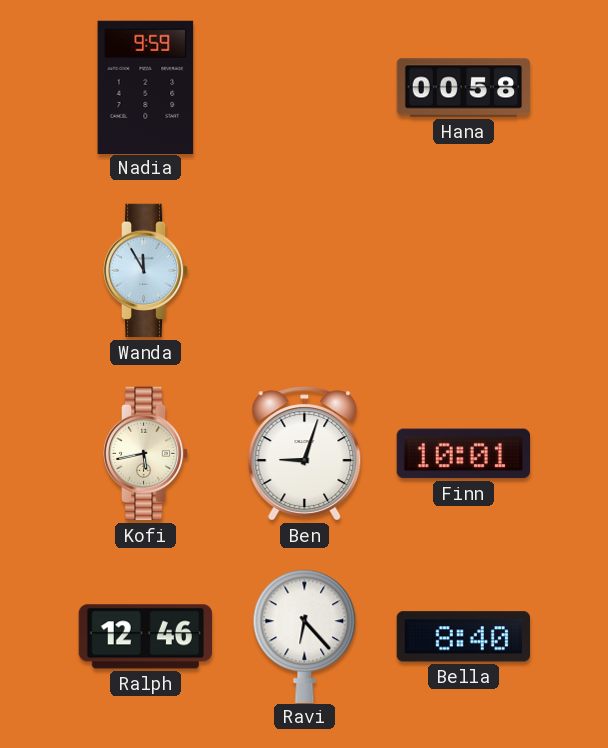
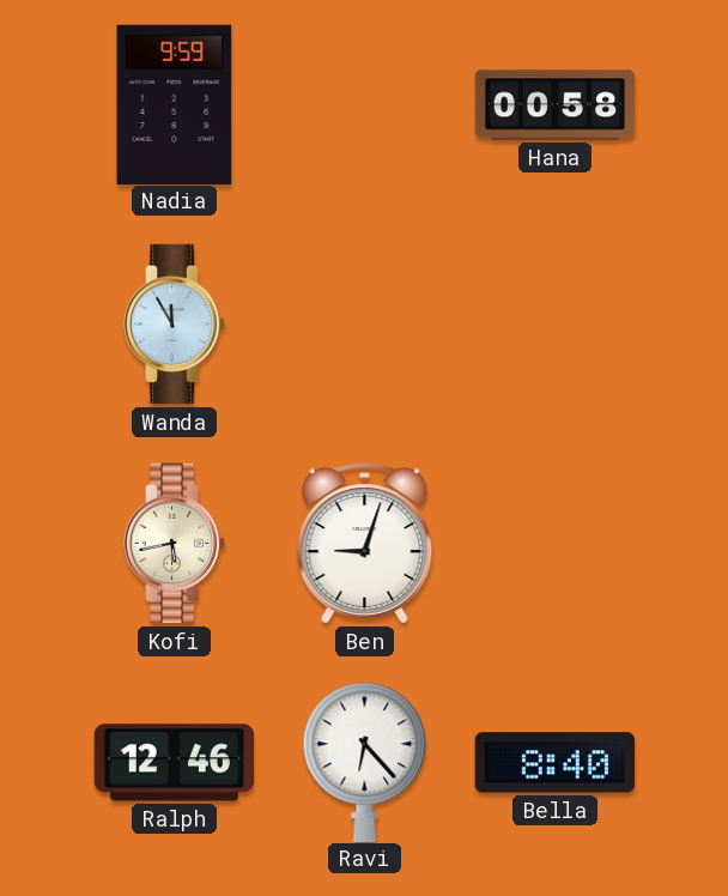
Finn: 10:01 -> none (463, 454)
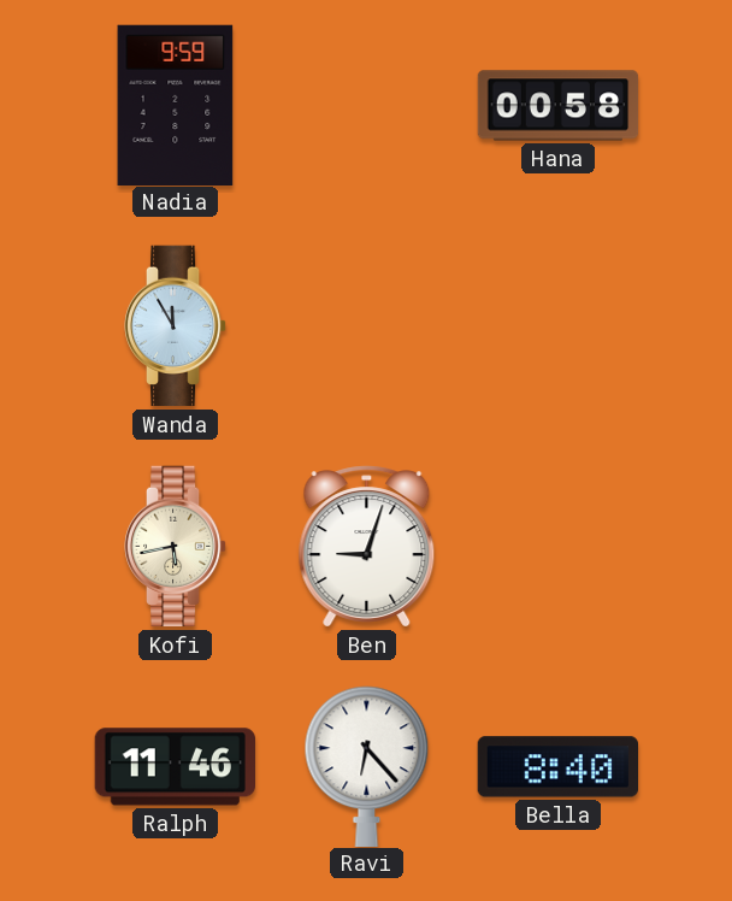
Ralph: 12:46 -> 11:46 (175, 767)
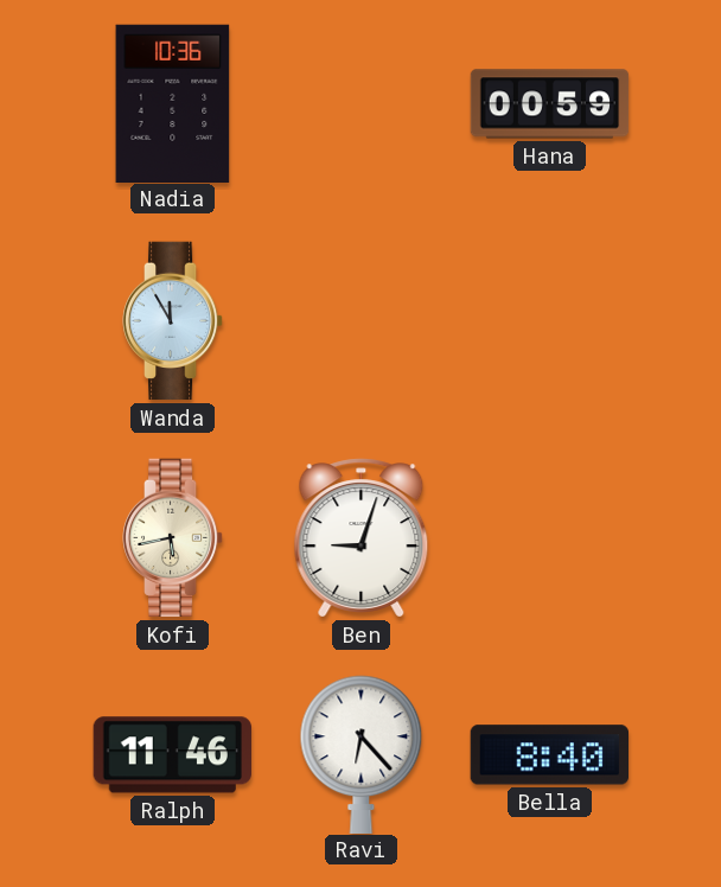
Nadia: 9:59 -> 10:36 (173, 103)
Hana: 00:58 -> 00:59 (550, 104)
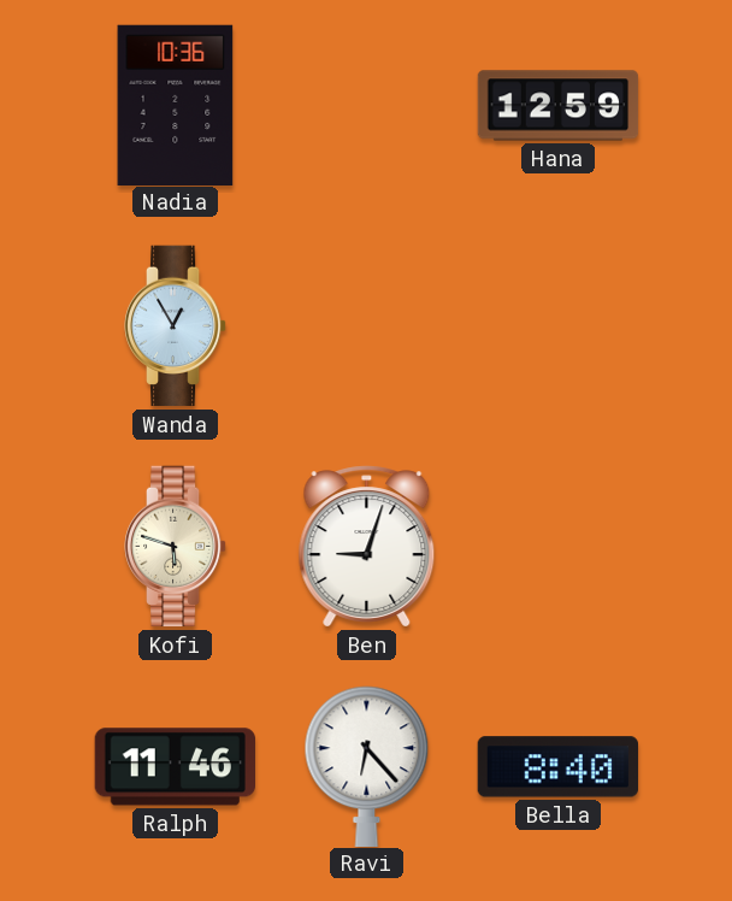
Hana: 00:59 -> 12:59 (559, 106)
Wanda: 11:55 -> 12:55 (176, 326)
Kofi: 5:43 -> 5:48 (176, 547)
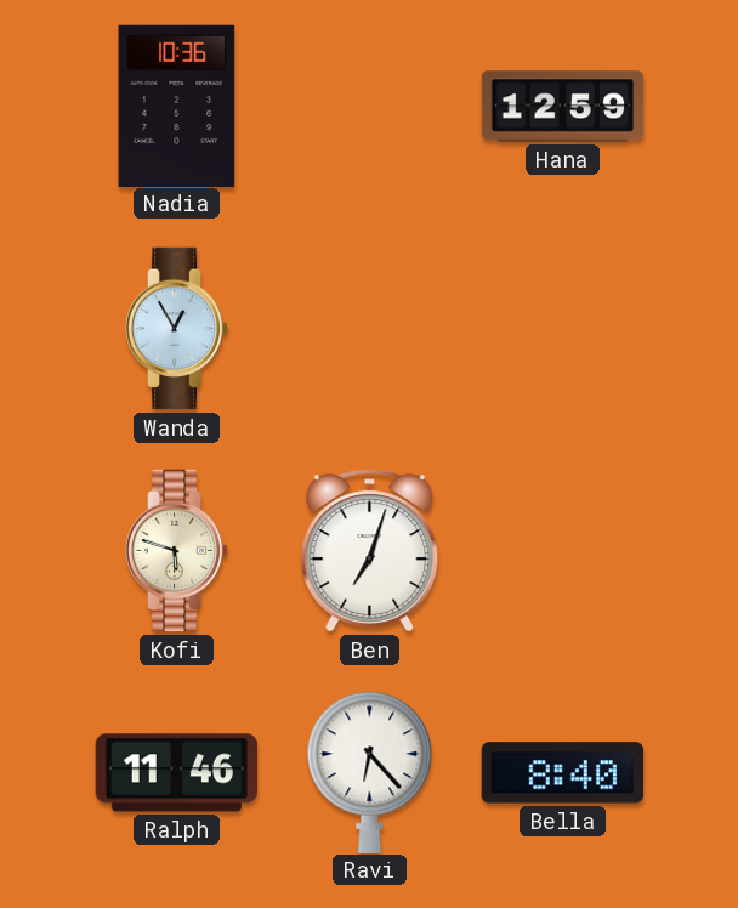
Ben: 9:03 -> 7:03 (370, 551)
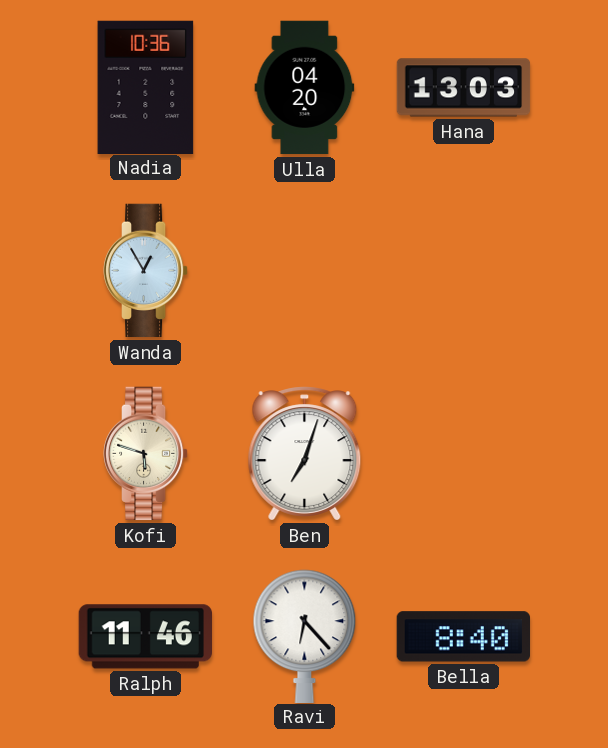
Ulla: none -> 04:20 (305, 88)
Hana: 12:59 -> 13:03 (464, 88)
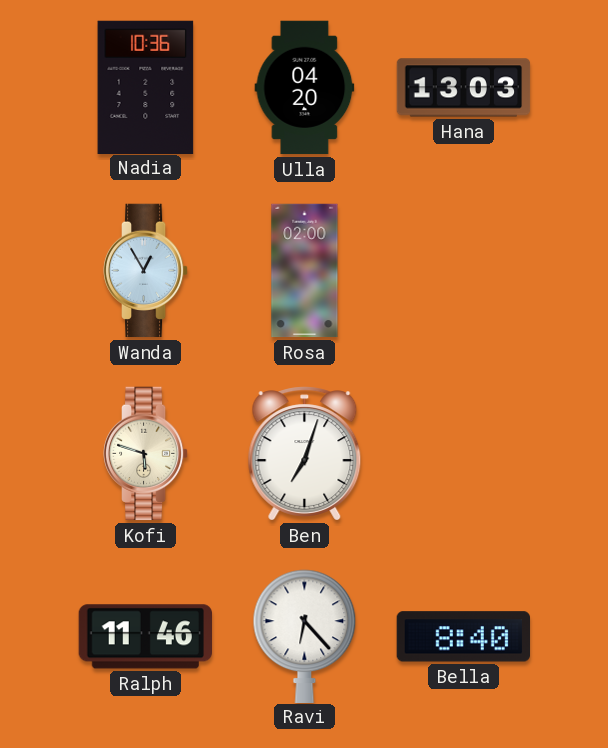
Rosa: none -> 02:00 (305, 271)
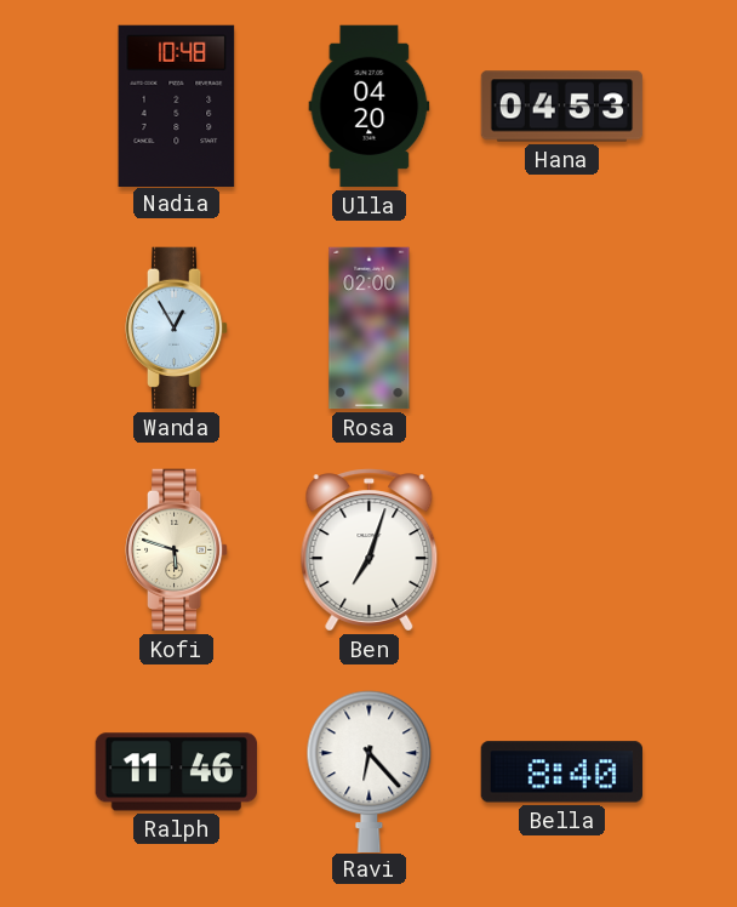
Nadia: 10:36 -> 10:48 (177, 105)
Hana: 13:03 -> 04:53 (562, 107)
